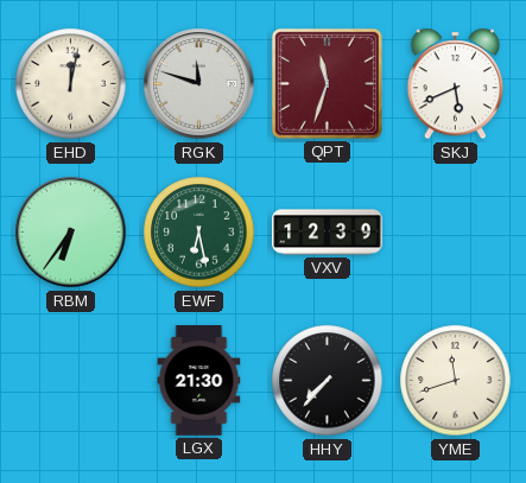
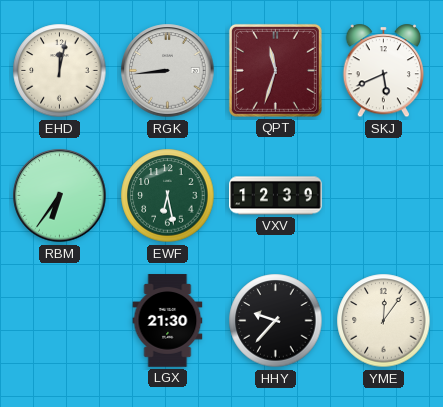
RGK: 11:48 -> 8:44 (168, 71)
HHY: 7:37 -> 9:37 (276, 321)
YME: 11:42 -> 12:06 (384, 321)
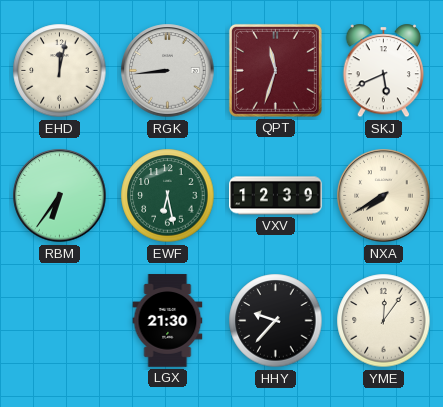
NXA: none -> 7:40 (384, 196)
